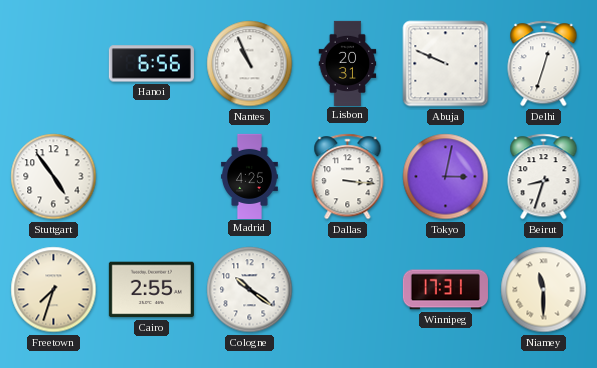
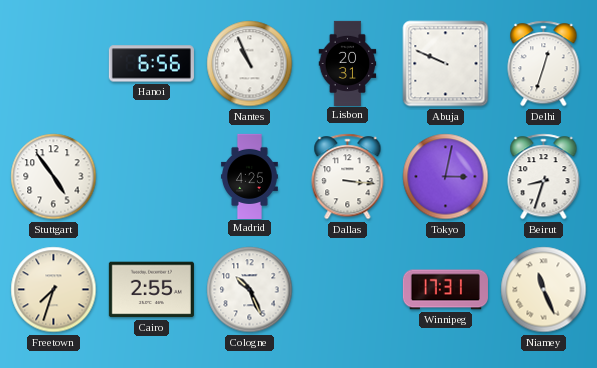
Cologne: 10:21 -> 10:26 (250, 290)
Niamey: 11:30 -> 11:26 (544, 290)
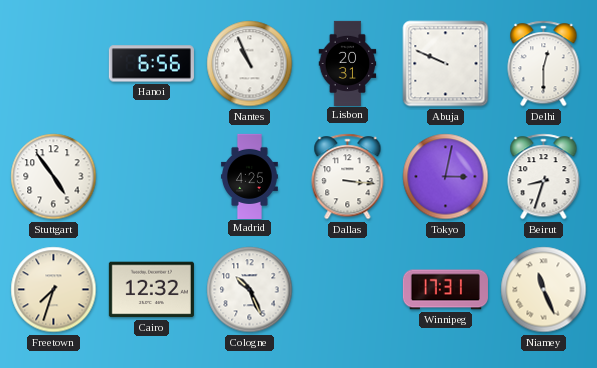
Delhi: 12:33 -> 12:30 (544, 64)
Cairo: 2:55 -> 12:32 (151, 290)
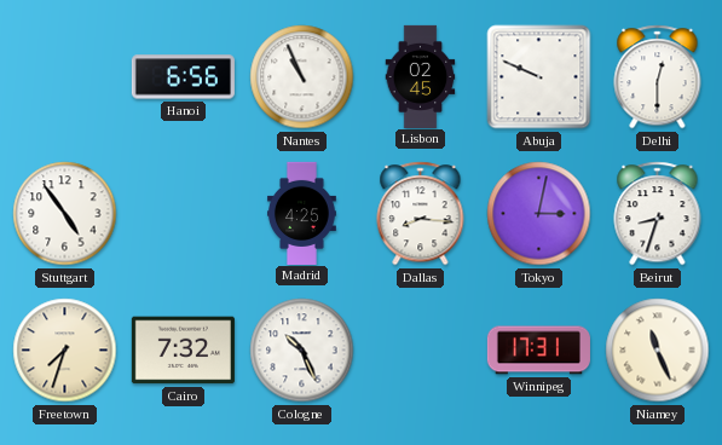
Lisbon: 20:31 -> 02:45 (421, 76)
Dallas: 3:16 -> 8:16 (421, 214)
Cairo: 12:32 -> 7:32 (183, 351)
